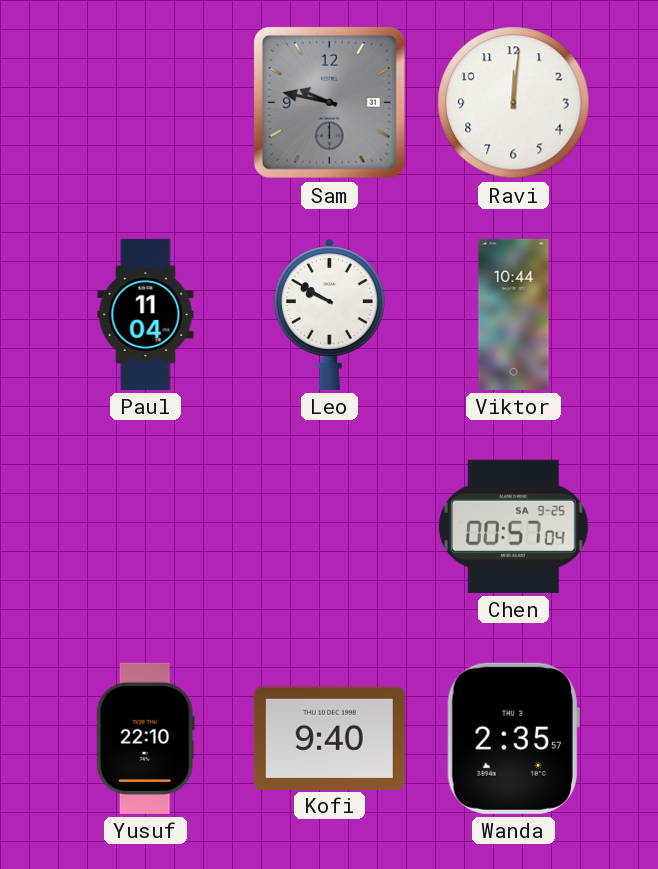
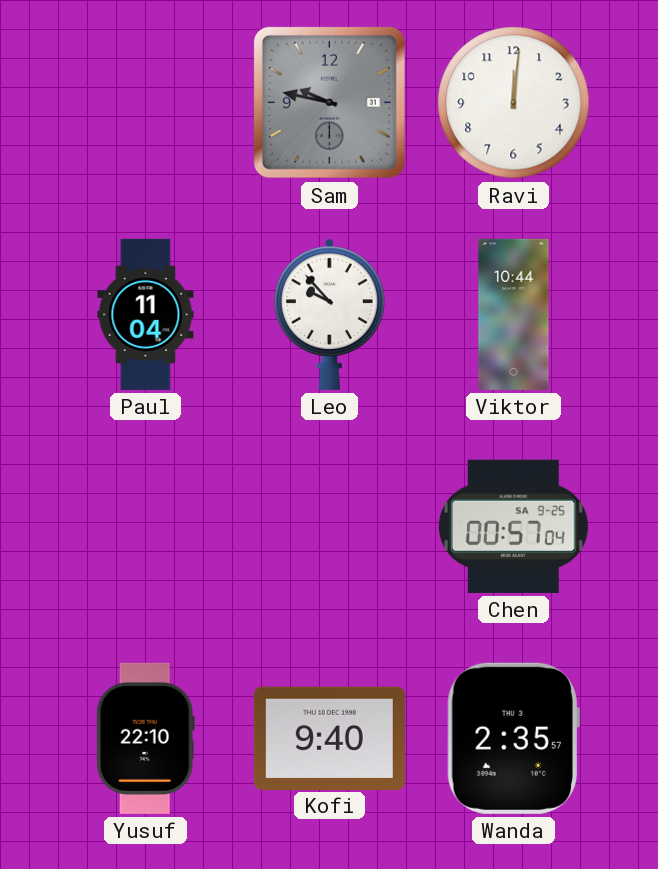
Leo: 9:50 -> 9:53 (329, 314)
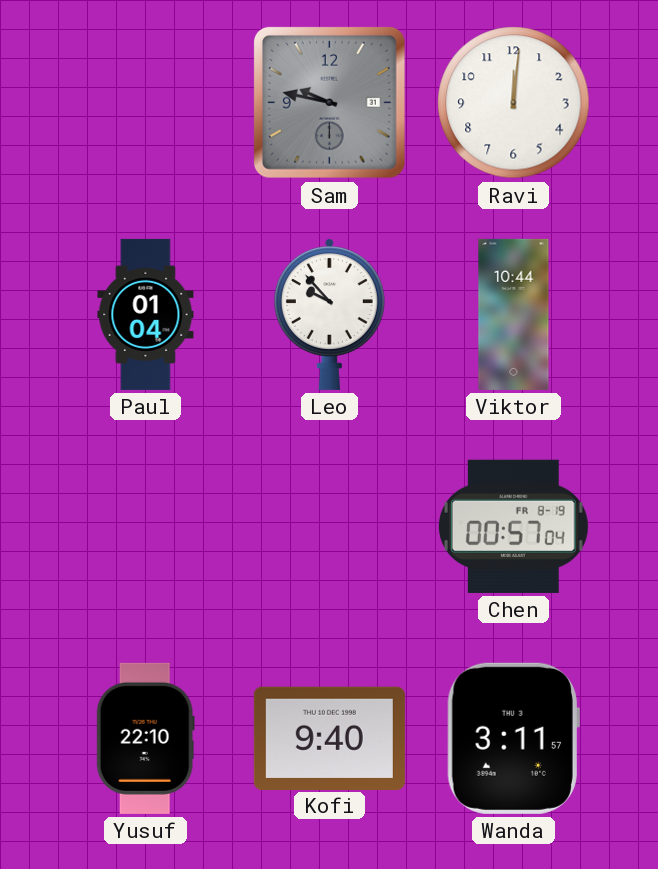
Paul: 11:04 -> 01:04 (146, 314)
Chen date: SA 9-25 -> FR 8-19 (513, 526)
Wanda: 2:35 -> 3:11 (513, 738)
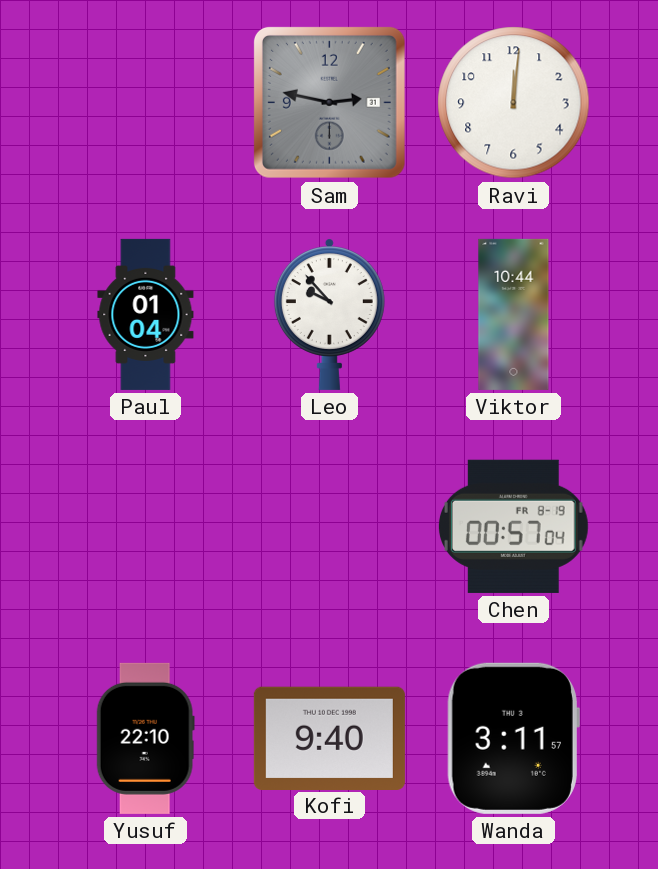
Sam: 9:47 -> 2:47 (329, 102)
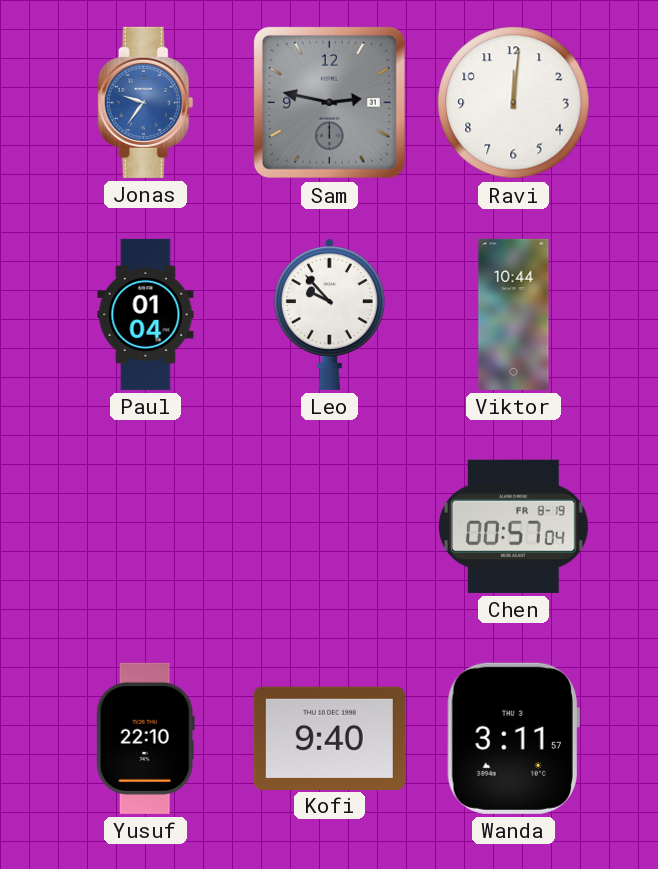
Jonas: none -> 9:36 (146, 102)
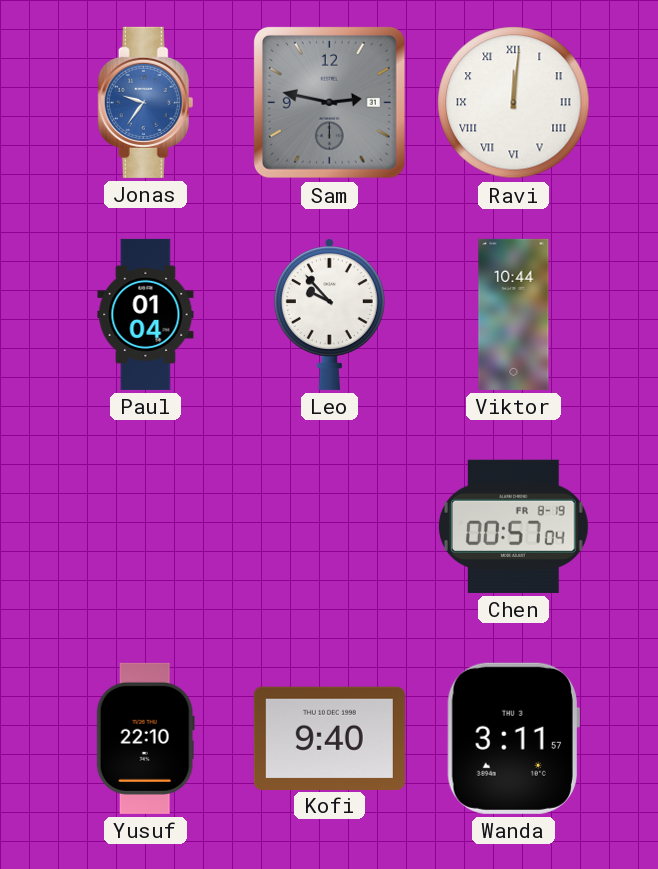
Ravi numerals: Arabic -> Roman (514, 103)
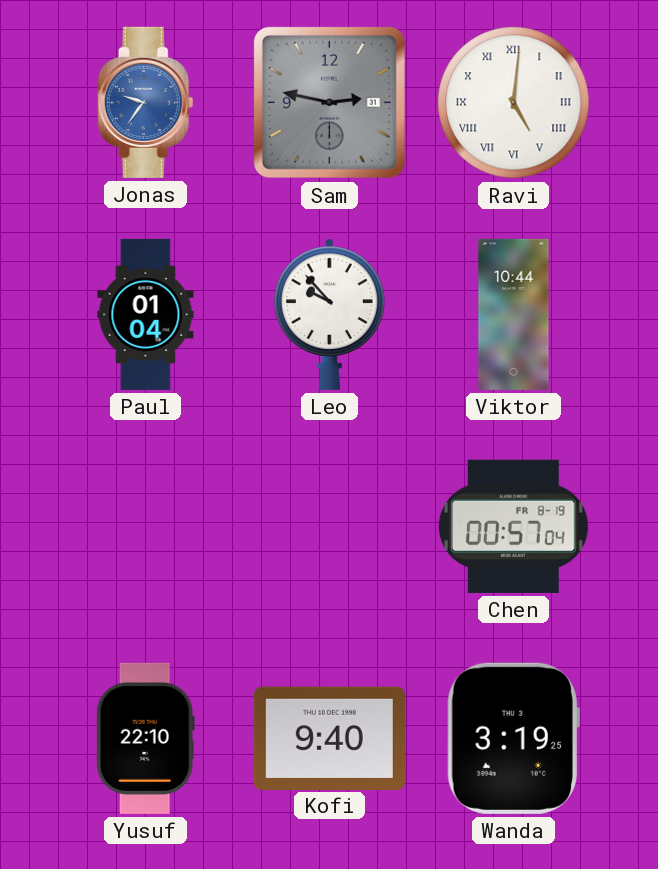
Ravi: 12:01 -> 5:01 (514, 103)
Wanda: 3:11 -> 3:19 (513, 738)
